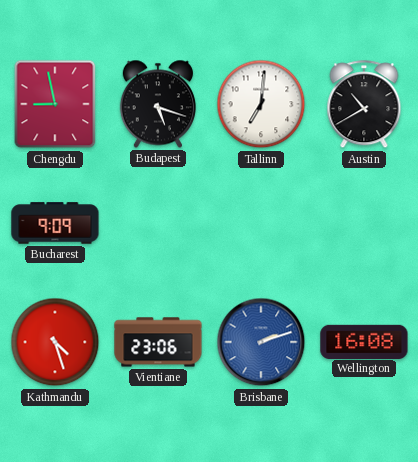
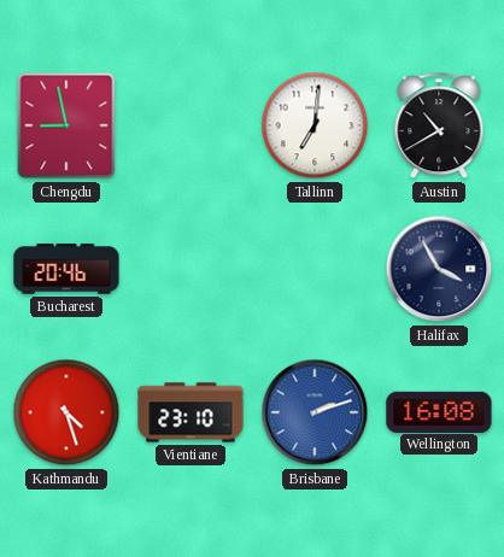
Budapest: 5:18 -> none (158, 104)
Bucharest: 9:09 -> 20:46 (66, 269)
Halifax: none -> 3:55 (439, 269)
Vientiane: 23:06 -> 23:10 (191, 412)
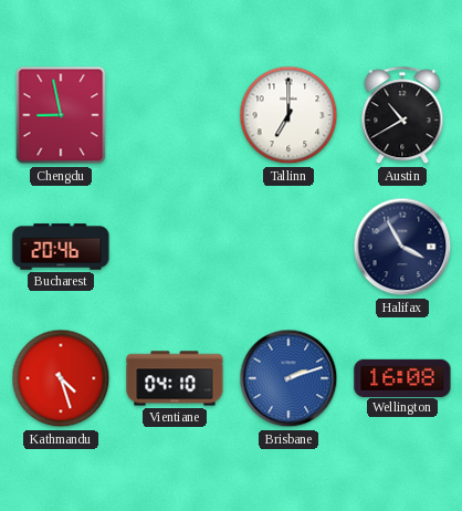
Tallinn: 7:01 -> 7:00 (288, 115)
Vientiane: 23:10 -> 04:10 (175, 378)
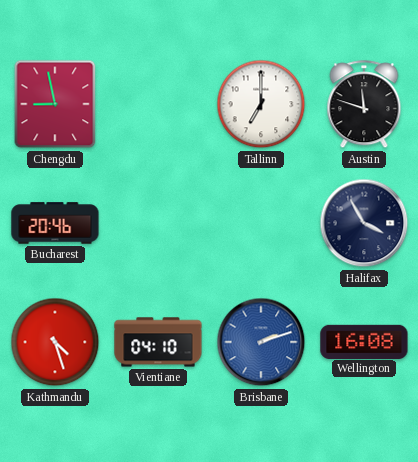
Austin: 10:40 -> 11:48 (364, 105)
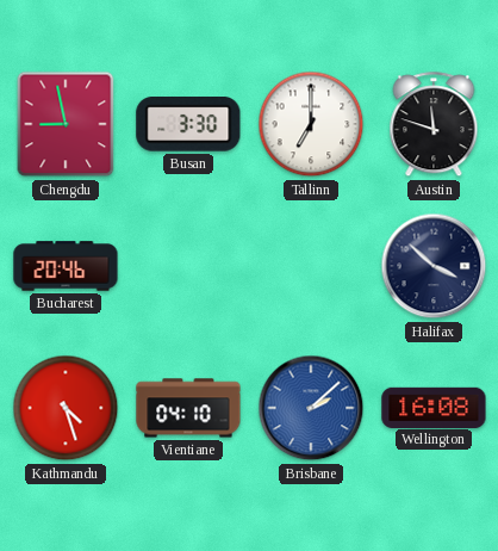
Busan: none -> 3:30 (188, 125)
Halifax: 3:55 -> 3:52 (434, 266)
Brisbane: 2:12 -> 2:08 (311, 408)
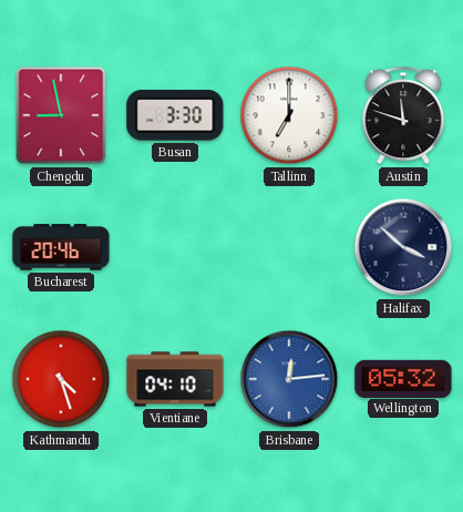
Brisbane: 2:08 -> 12:14 (289, 379)
Wellington: 16:08 -> 05:32 (403, 378)
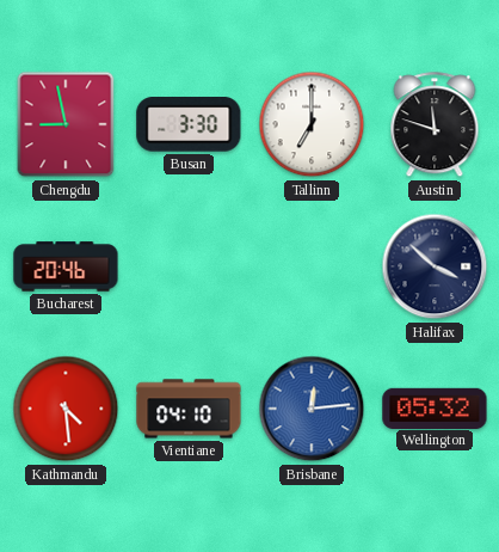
Kathmandu: 4:27 -> 4:29 (66, 409)
